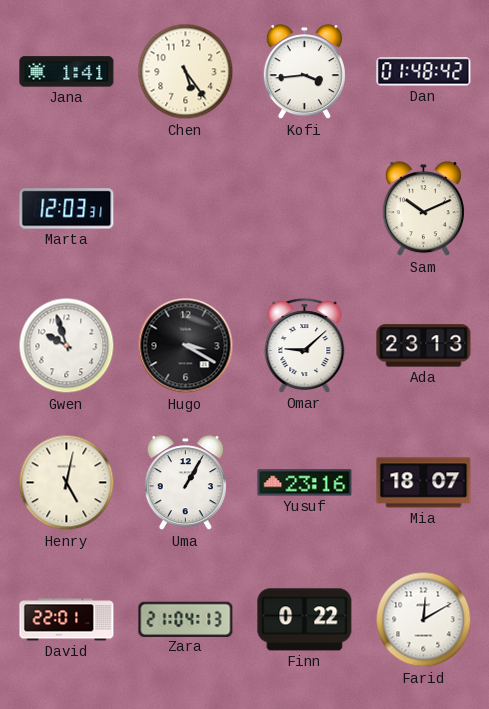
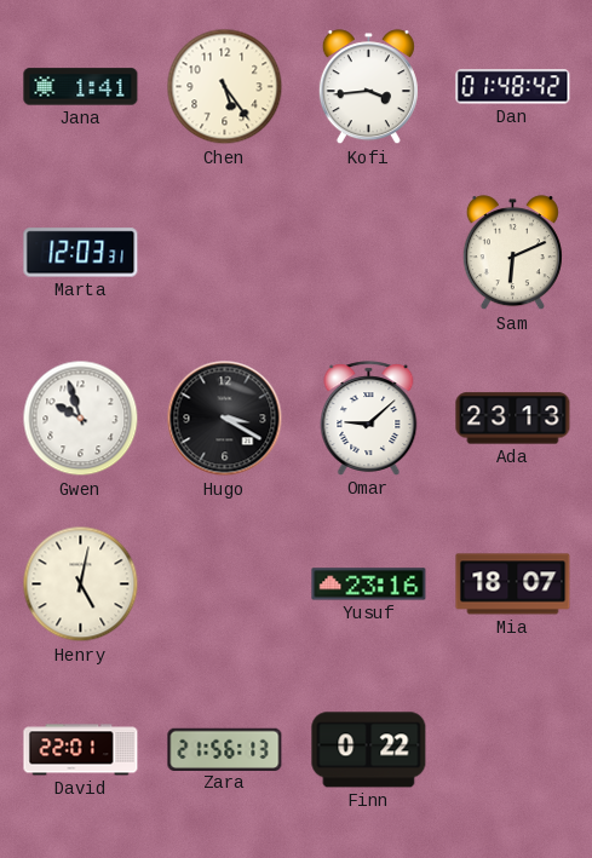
Sam: 10:11 -> 6:11 (512, 253)
Uma: 1:05 -> none (185, 483)
Zara: 21:04 -> 21:56 (225, 749)
Farid: 12:10 -> none (424, 620)
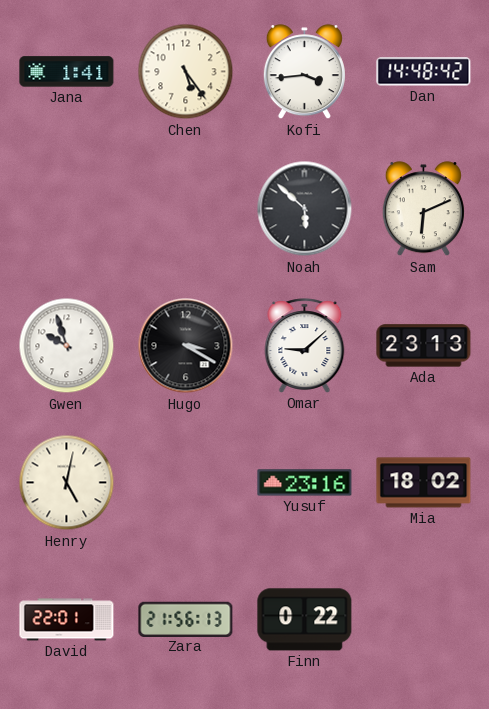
Dan: 01:48 -> 14:48 (424, 72)
Marta: 12:03 -> none (81, 253)
Noah: none -> 5:52 (305, 209)
Mia: 18:07 -> 18:02 (424, 483)
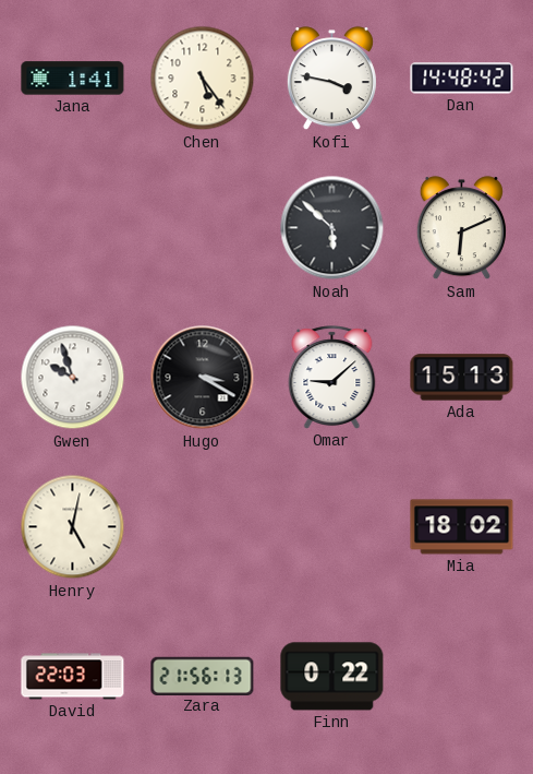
Kofi: 3:44 -> 3:47 (331, 79)
Ada: 23:13 -> 15:13 (462, 378)
Yusuf: 23:16 -> none (305, 483)
David: 22:01 -> 22:03 (73, 677)
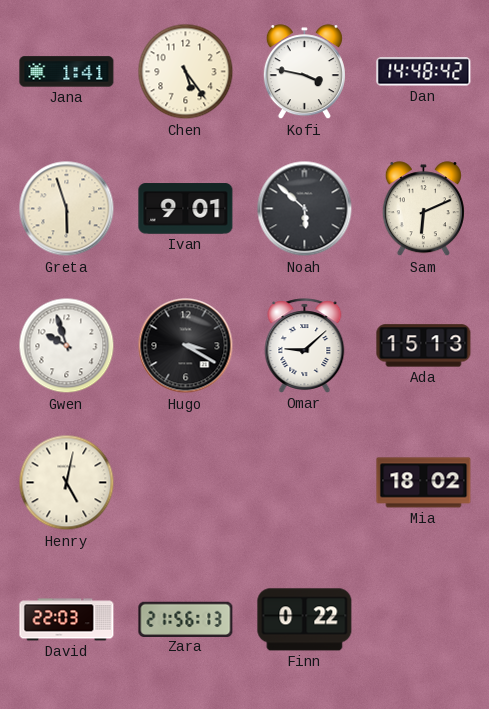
Greta: none -> 5:57 (67, 209)
Ivan: none -> 9:01 (186, 209)
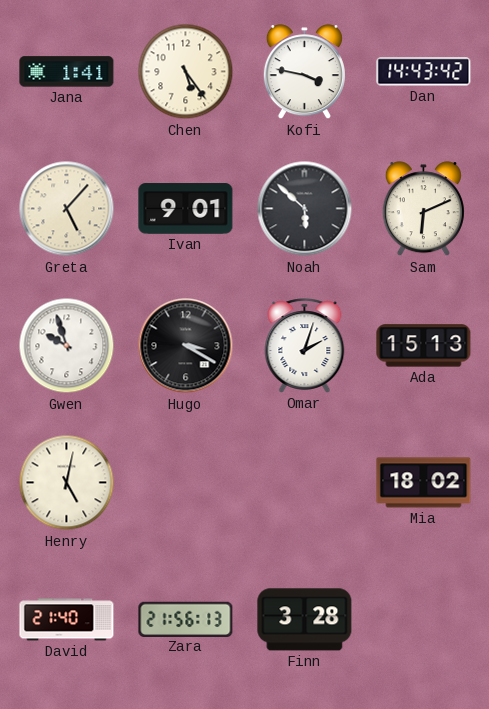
Dan: 14:48 -> 14:43 (424, 72)
Greta: 5:57 -> 5:07 (67, 209)
Omar: 9:08 -> 2:03 (305, 346)
David: 22:03 -> 21:40 (67, 620)
Finn: 0:22 -> 3:28 (305, 620)
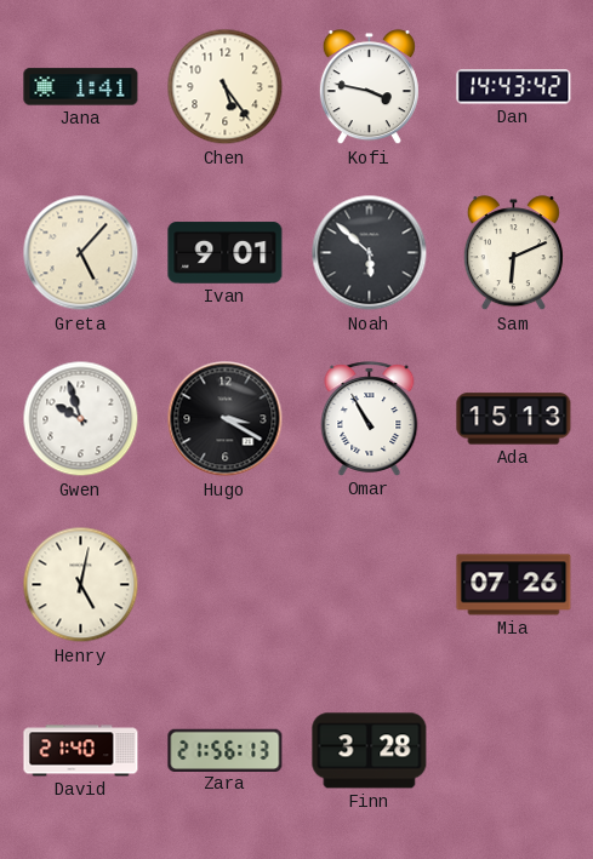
Omar: 2:03 -> 10:55 (370, 419)
Mia: 18:02 -> 07:26 (514, 585)
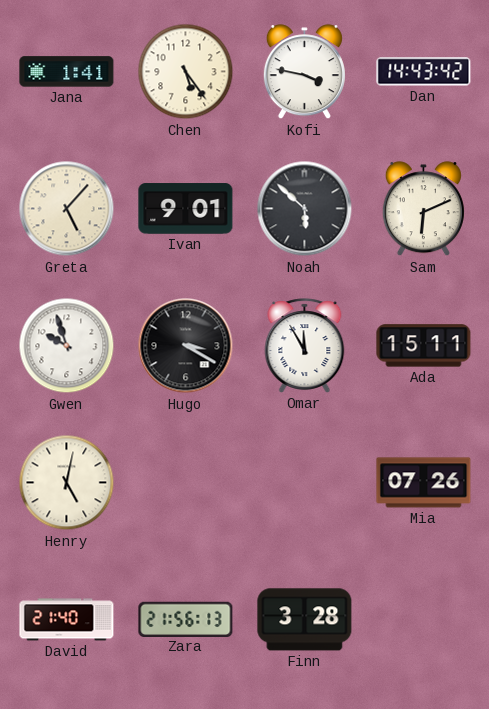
Omar: 10:55 -> 11:55 (305, 346)
Ada: 15:13 -> 15:11 (424, 346)
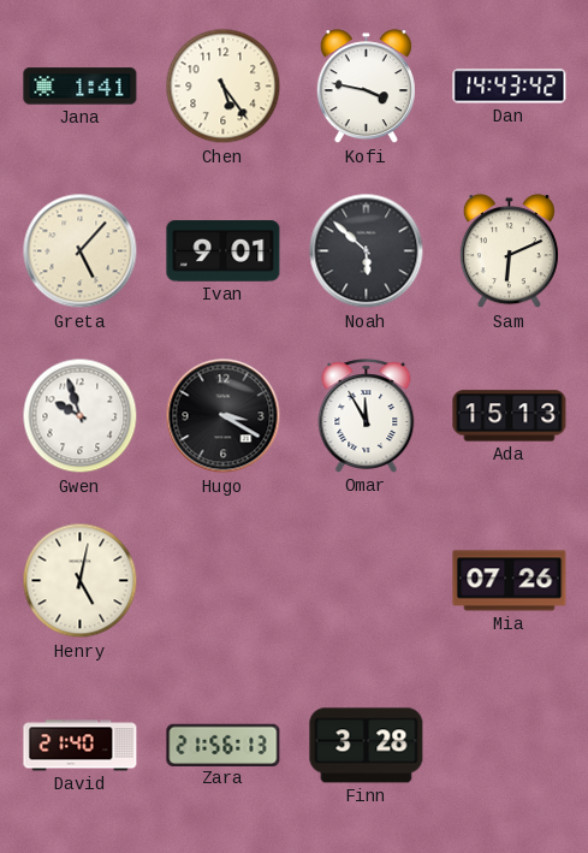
Ada: 15:11 -> 15:13 (510, 416)
